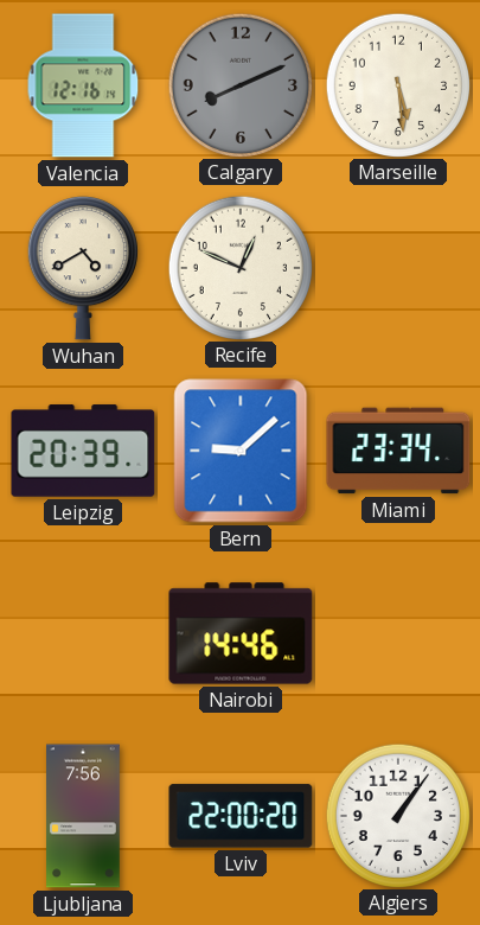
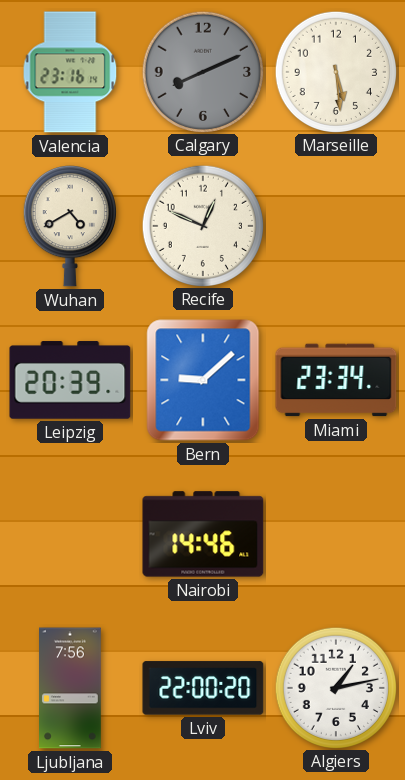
Valencia: 12:16 -> 23:16 (70, 72)
Algiers: 1:06 -> 1:13 (335, 687)
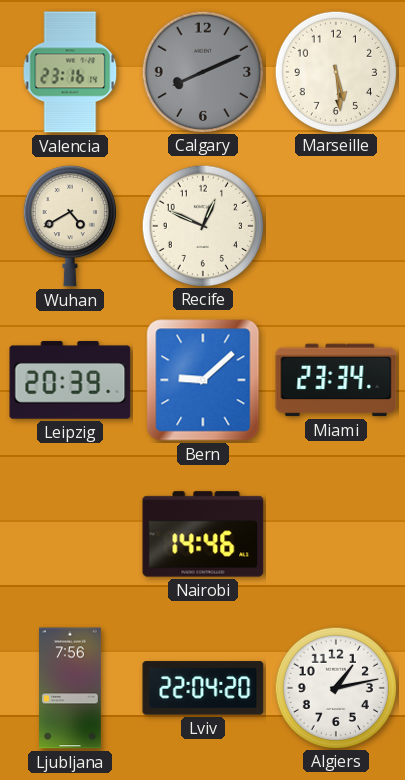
Lviv: 22:00 -> 22:04 (203, 688)
